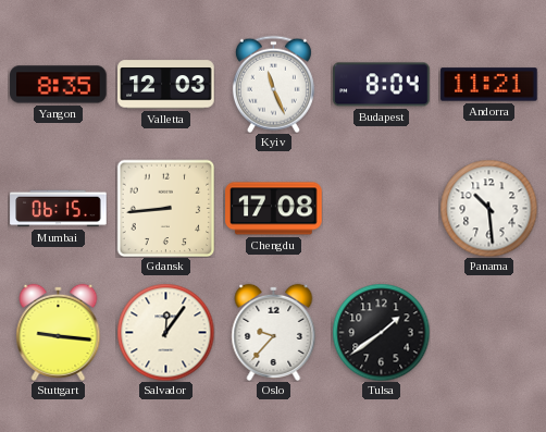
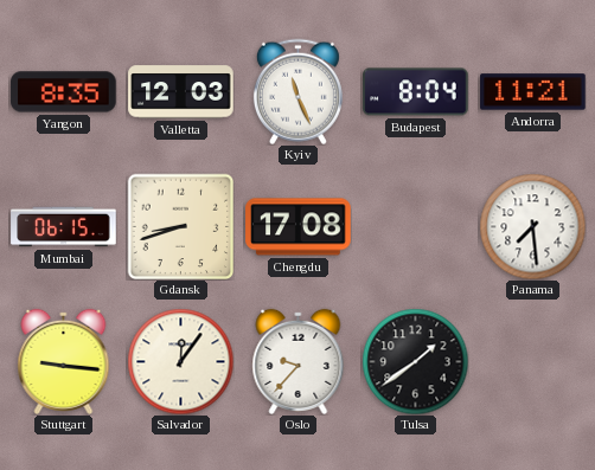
Gdansk: 8:44 -> 8:42 (180, 226)
Panama: 10:29 -> 7:29 (532, 226)
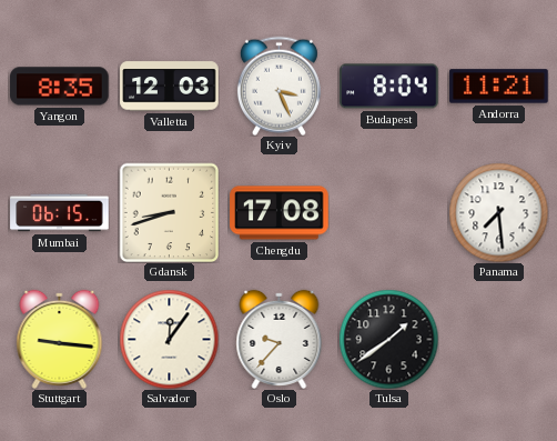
Kyiv: 11:26 -> 3:26 (278, 86)
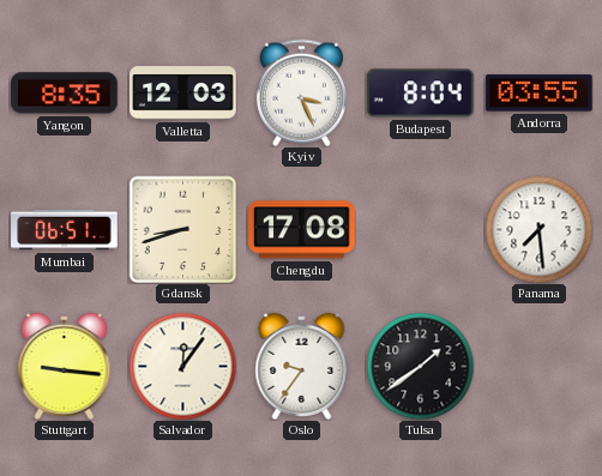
Andorra: 11:21 -> 03:55 (540, 94)
Mumbai: 06:15 -> 06:51 (65, 230)
Oslo: 9:37 -> 9:36 (302, 366)
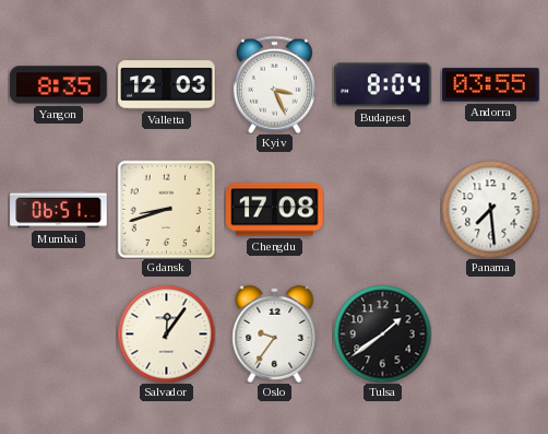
Stuttgart: 9:16 -> none (65, 366)
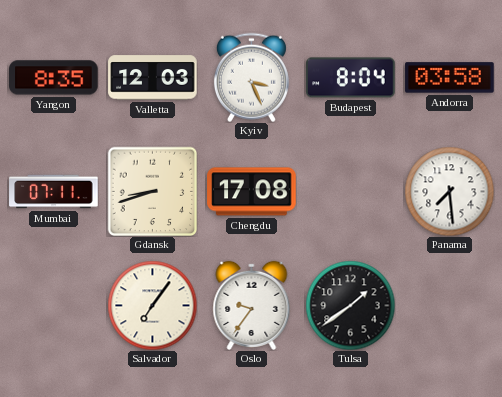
Andorra: 03:55 -> 03:58 (450, 78)
Mumbai: 06:51 -> 07:11 (54, 192)
Salvador: 12:06 -> 7:06 (152, 305)
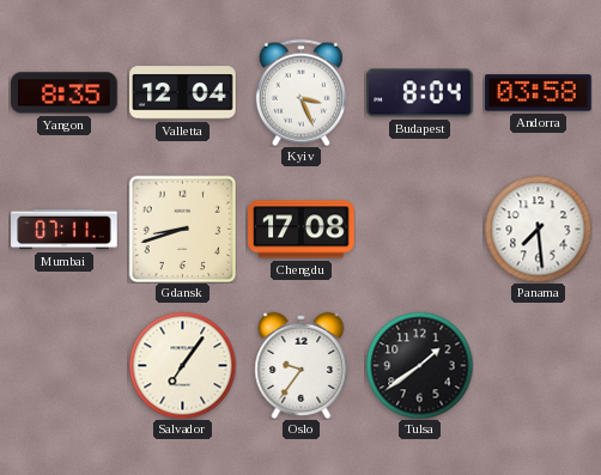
Valletta: 12:03 -> 12:04 (183, 93)
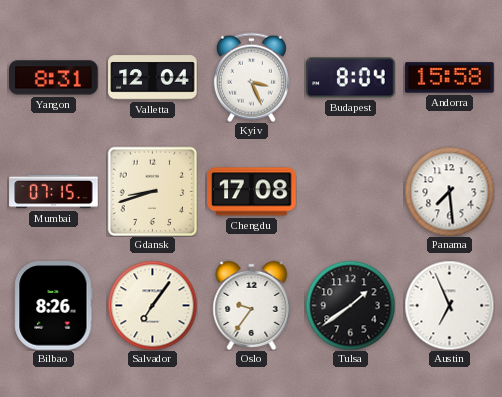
Yangon: 8:35 -> 8:31 (54, 78)
Andorra: 03:58 -> 15:58 (450, 78)
Mumbai: 07:11 -> 07:15 (54, 192)
Bilbao: none -> 8:26 (54, 306)
Austin: none -> 6:56 (449, 305)
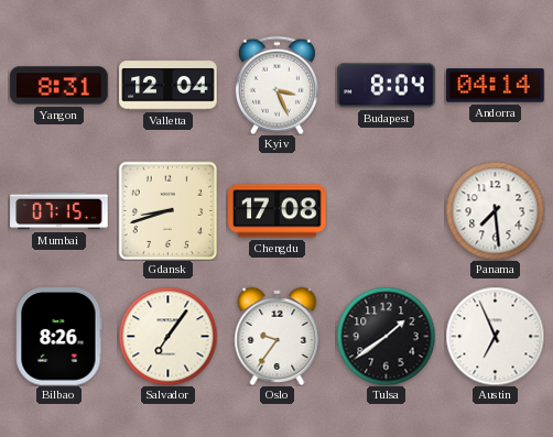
Andorra: 15:58 -> 04:14 (496, 86)
